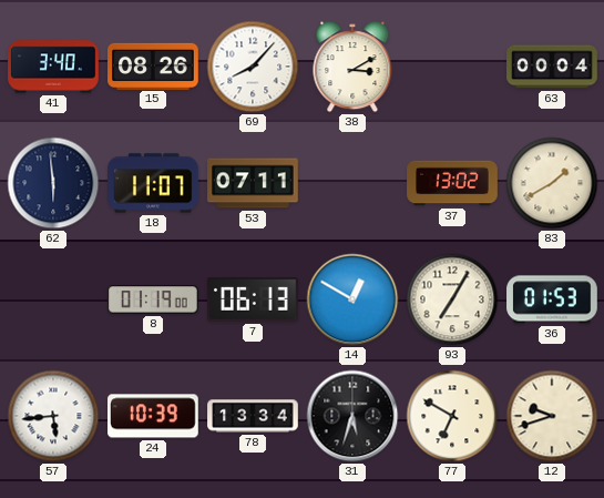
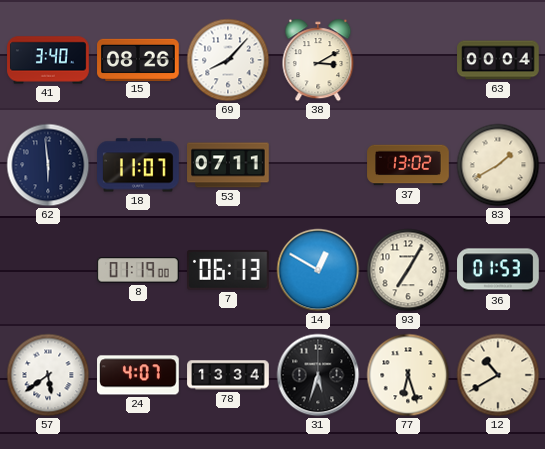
57: 5:44 -> 5:39 (48, 375)
24: 10:39 -> 4:07 (138, 375)
77: 6:50 -> 6:27 (408, 375)
12: 9:42 -> 10:40 (498, 375)
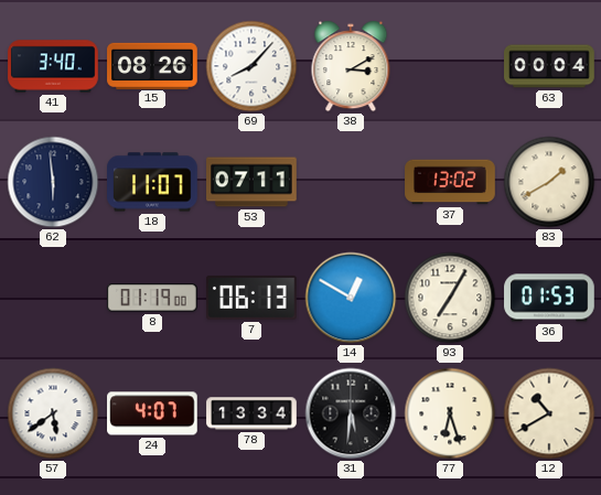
31: 5:33 -> 5:31 (351, 413)
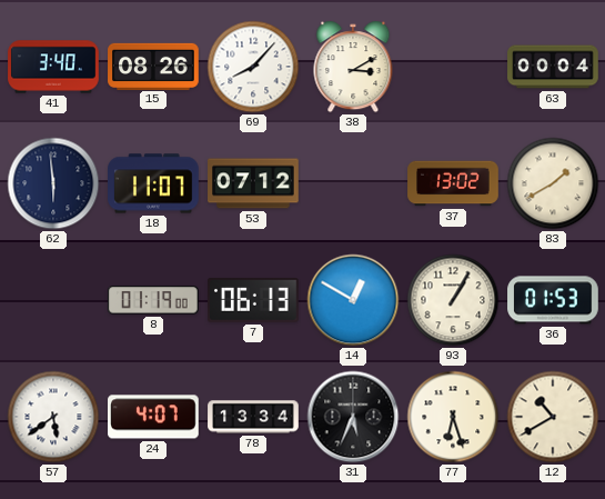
53: 07:11 -> 07:12 (253, 183)
93: 7:05 -> 1:05 (453, 300)
31: 5:31 -> 5:34 (353, 417)
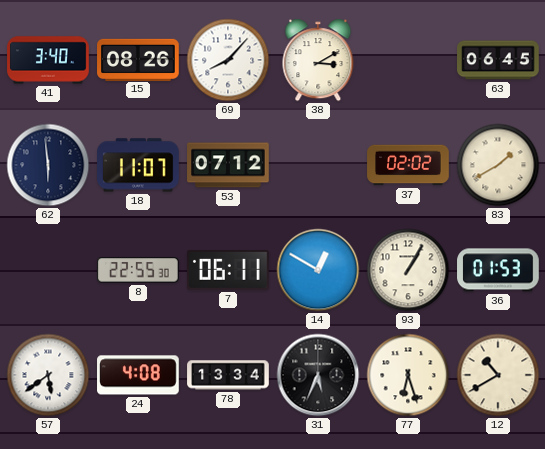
63: 00:04 -> 06:45 (498, 60)
37: 13:02 -> 02:02 (408, 165)
8: 01:19 -> 22:55 (139, 270)
7: 06:13 -> 06:11 (229, 270)
24: 4:07 -> 4:08 (138, 375)
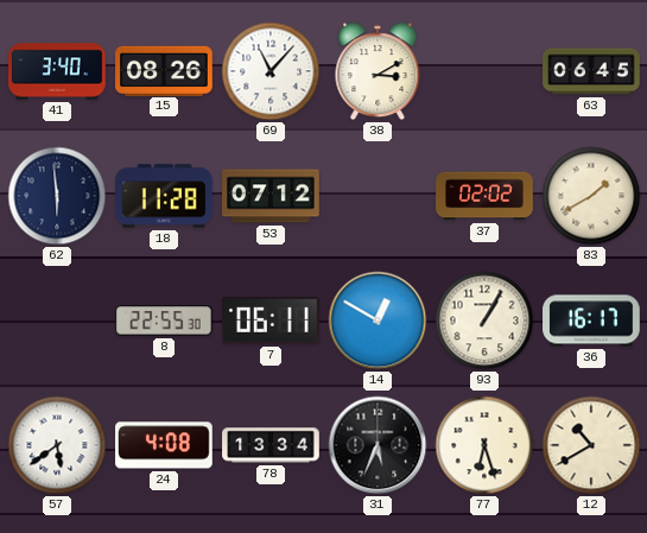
69: 8:07 -> 11:07 (271, 71)
18: 11:07 -> 11:28 (164, 196)
36: 01:53 -> 16:17 (591, 321)
